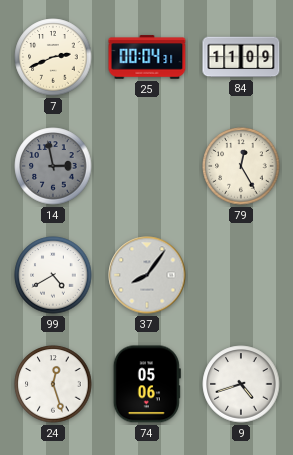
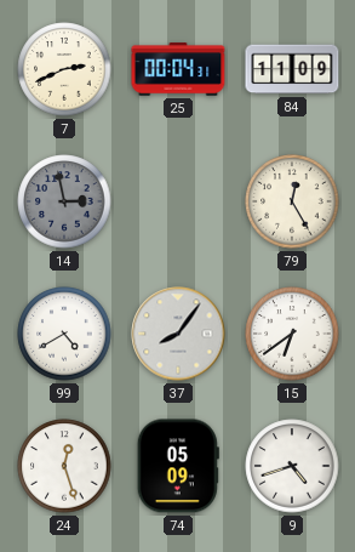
15: none -> 6:39 (292, 334)
74: 05:06 -> 05:09 (178, 466)
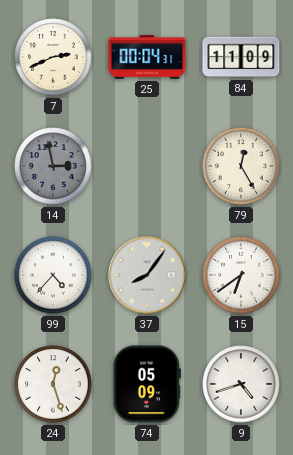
99: 4:40 -> 4:37 (53, 275)
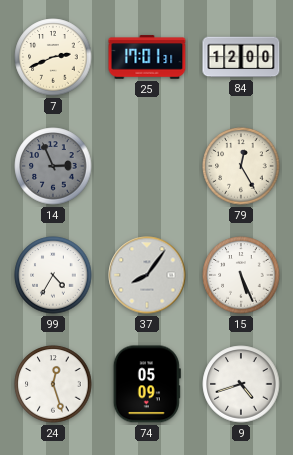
25: 00:04 -> 17:01 (147, 57)
84: 11:09 -> 12:00 (241, 57)
14: 2:58 -> 2:56 (53, 166)
99: 4:37 -> 4:35 (53, 275)
15: 6:39 -> 5:26 (241, 275)
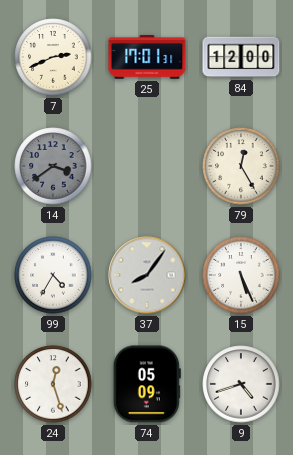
14: 2:56 -> 3:39 (53, 166)
